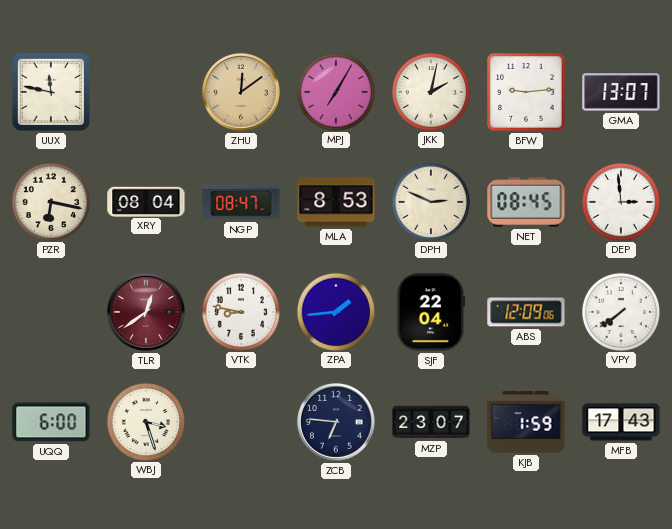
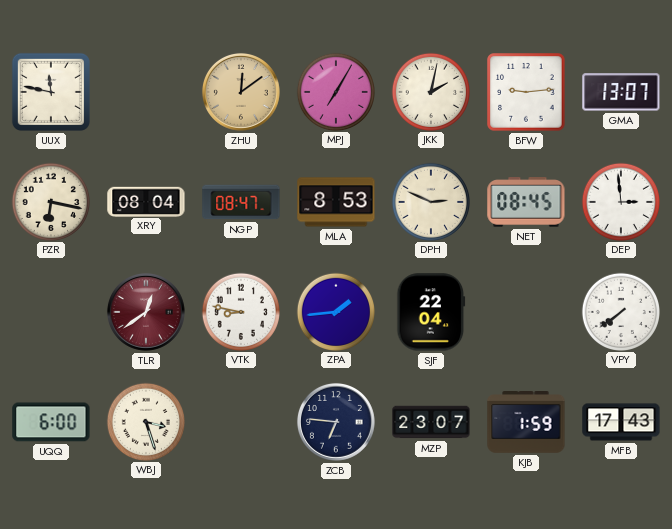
ABS: 12:09 -> none (526, 312)
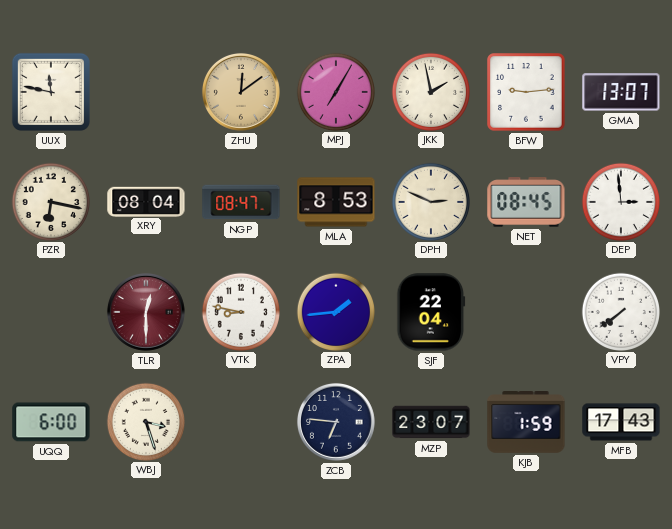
JKK: 2:02 -> 1:58 (430, 91)
TLR: 12:39 -> 12:30 (146, 312)
